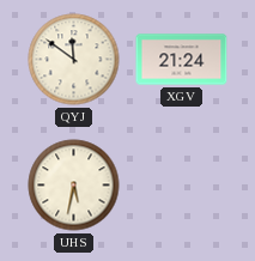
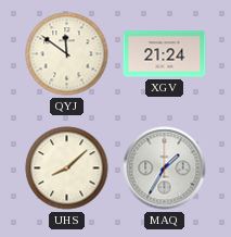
UHS: 5:32 -> 8:08 (67, 169)
MAQ: none -> 1:35 (165, 169)
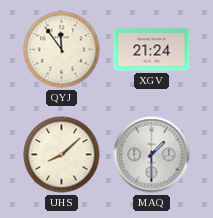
QYJ: 11:51 -> 11:54 (62, 50)
MAQ: 1:35 -> 1:30 (152, 155)
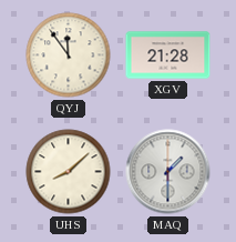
XGV: 21:24 -> 21:28 (168, 56)
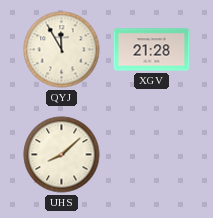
QYJ: 11:54 -> 11:55 (62, 50)
MAQ: 1:30 -> none (168, 172)
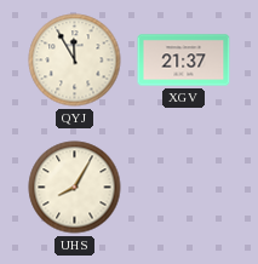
XGV: 21:28 -> 21:37 (184, 61)
UHS: 8:08 -> 8:05 (75, 188)
